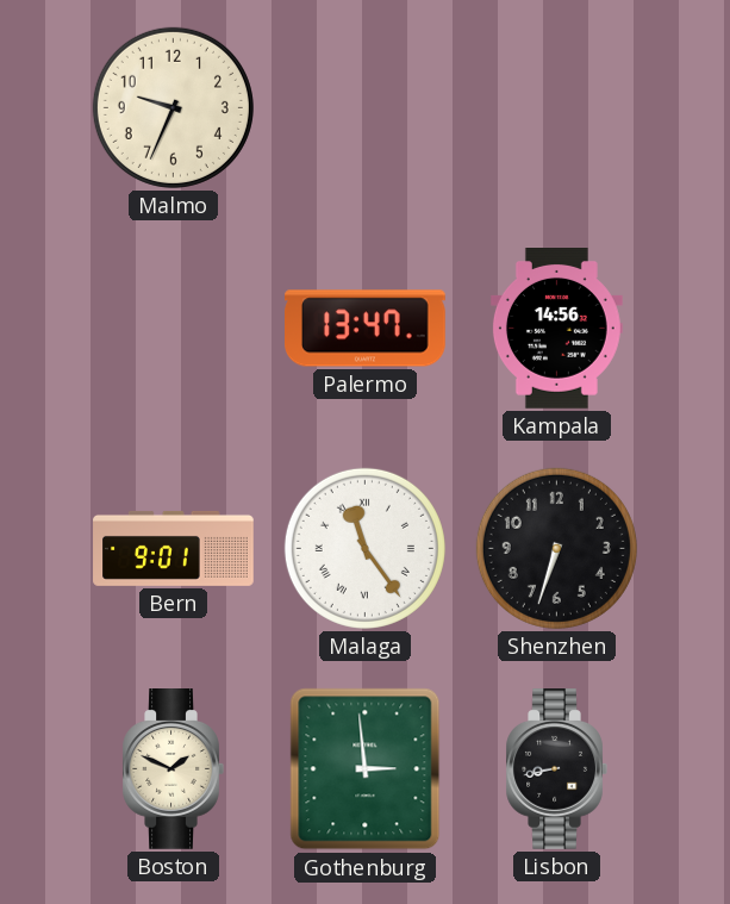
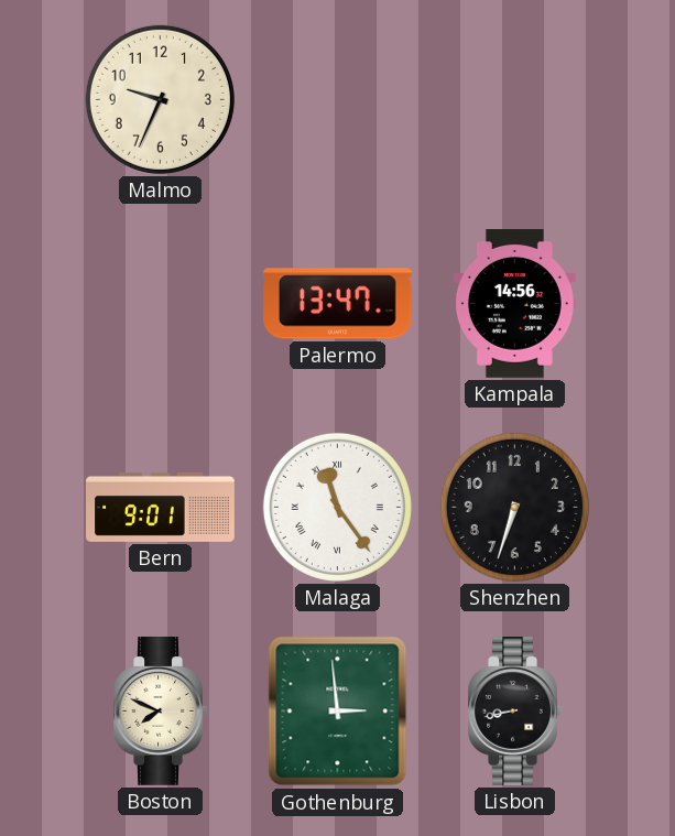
Boston: 1:49 -> 7:49 (160, 712)
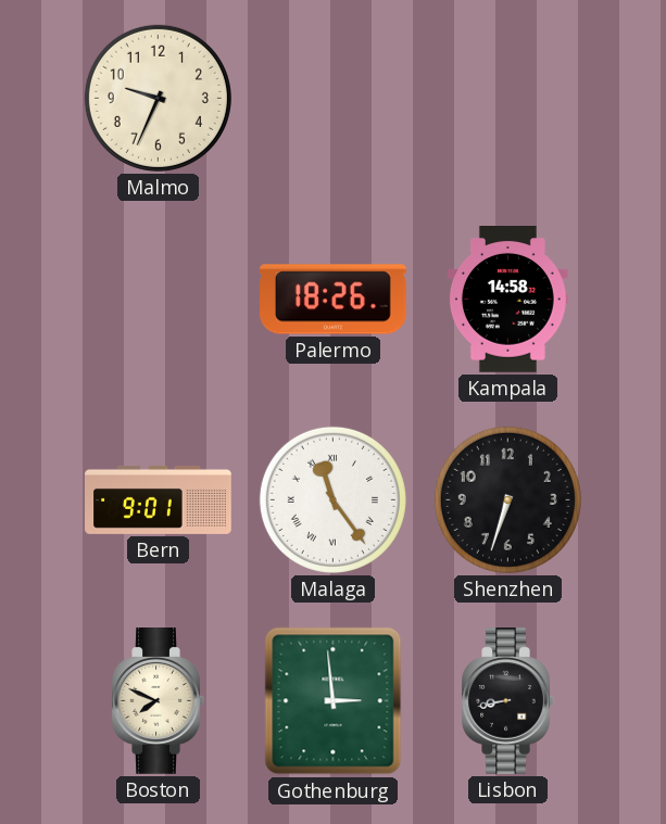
Palermo: 13:47 -> 18:26 (334, 300)
Kampala: 14:56 -> 14:58 (507, 300)
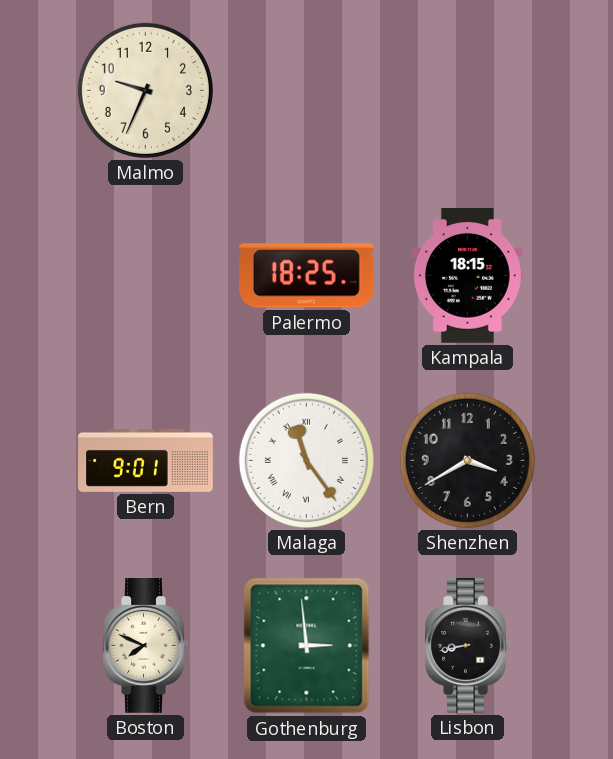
Palermo: 18:26 -> 18:25 (307, 276)
Kampala: 14:58 -> 18:15 (467, 276)
Shenzhen: 6:33 -> 3:40 (467, 460)
